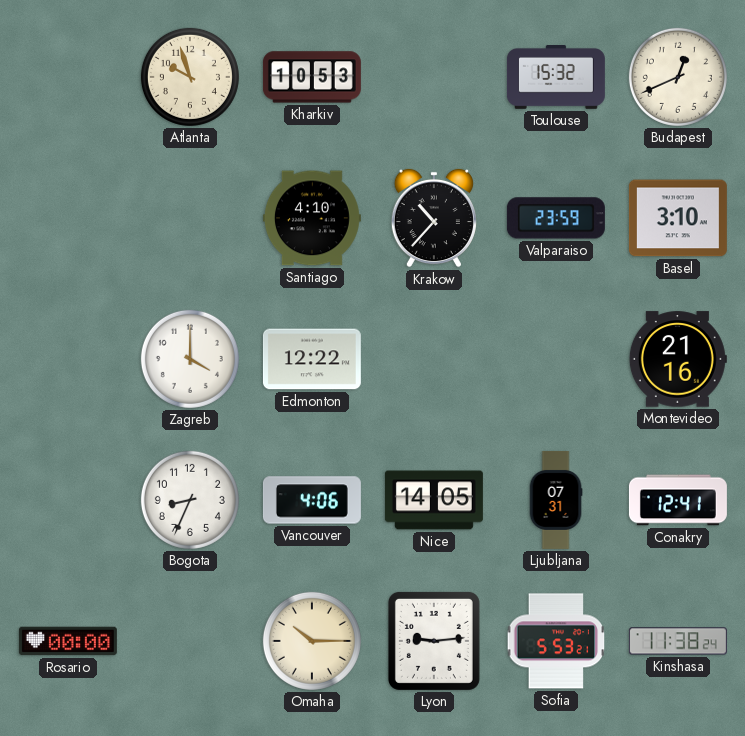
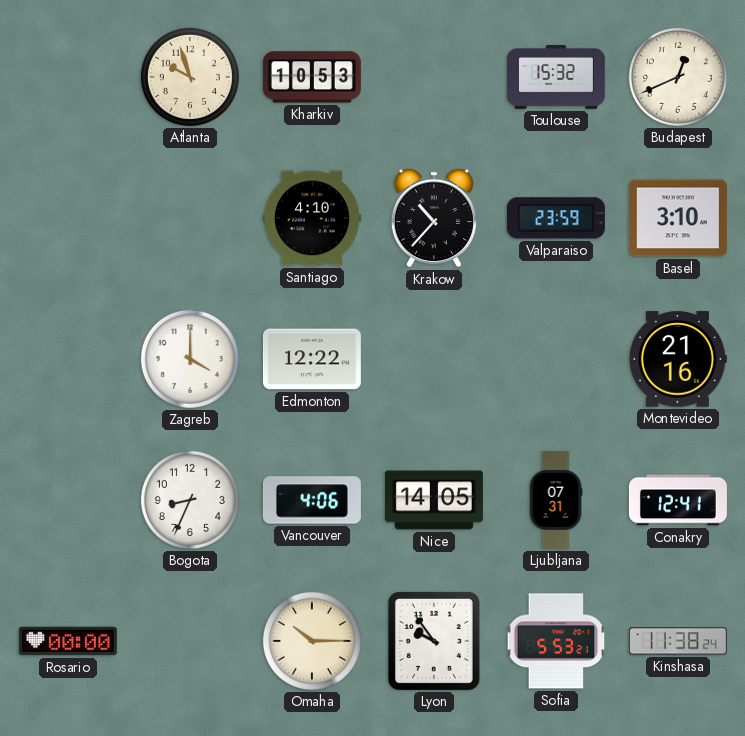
Lyon: 9:14 -> 9:54 (434, 641)
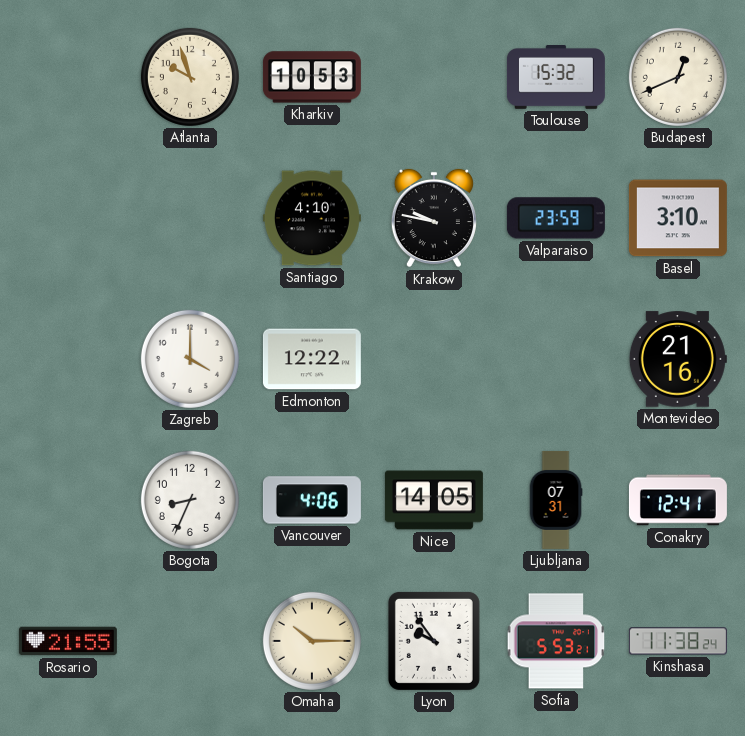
Krakow: 10:37 -> 9:47 (434, 218)
Rosario: 00:00 -> 21:55 (68, 641)
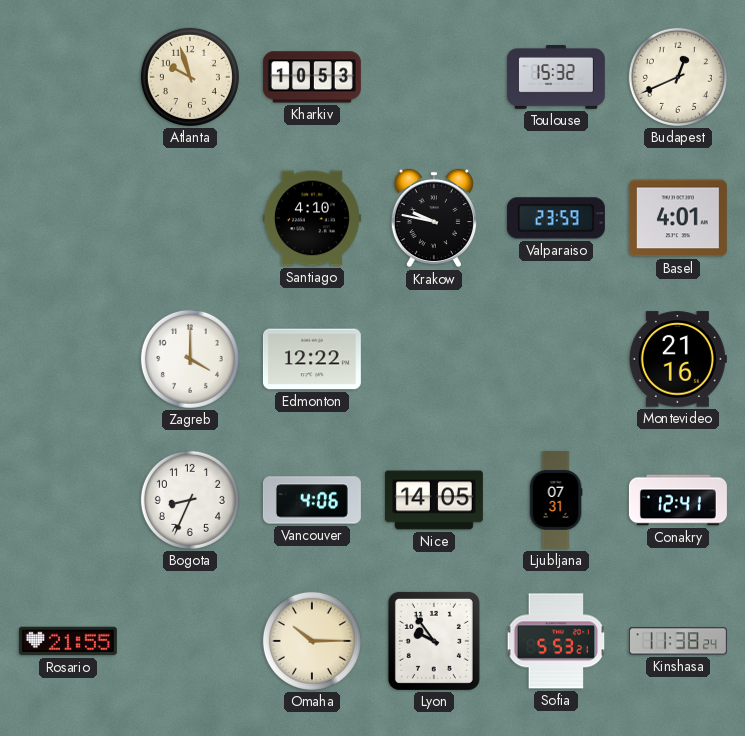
Basel: 3:10 -> 4:01 (678, 218)
